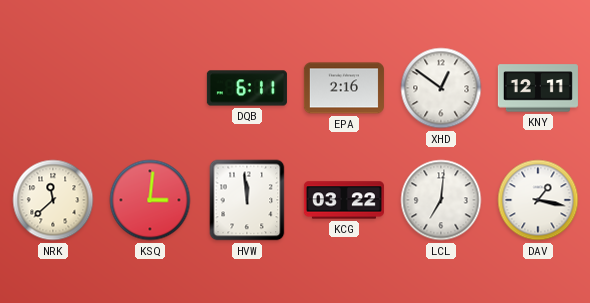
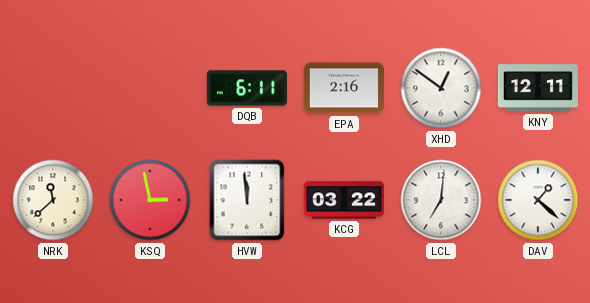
KSQ: 3:01 -> 2:58 (150, 200)
DAV: 1:17 -> 1:22 (538, 200)
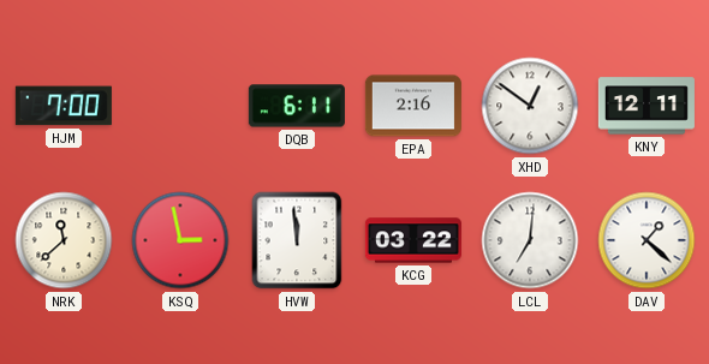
HJM: none -> 7:00 (64, 106)
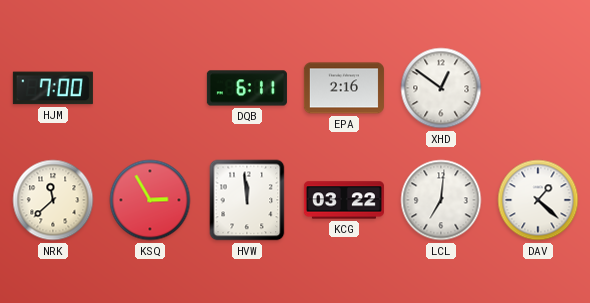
KNY: 12:11 -> none (647, 106)
KSQ: 2:58 -> 2:55 (150, 200)
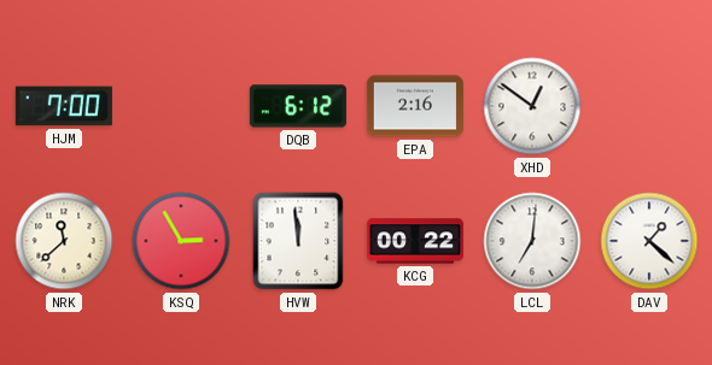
DQB: 6:11 -> 6:12 (298, 106)
KCG: 03:22 -> 00:22 (415, 241)
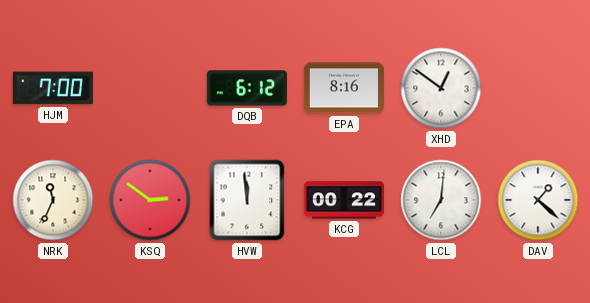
EPA: 2:16 -> 8:16 (344, 88)
NRK: 11:38 -> 11:34 (53, 200)
KSQ: 2:55 -> 2:51 (150, 200)
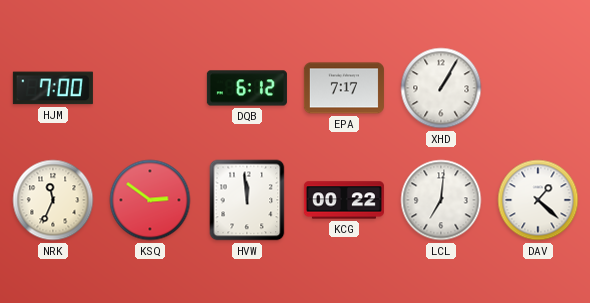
EPA: 8:16 -> 7:17 (344, 88)
XHD: 12:51 -> 1:05 (441, 88)
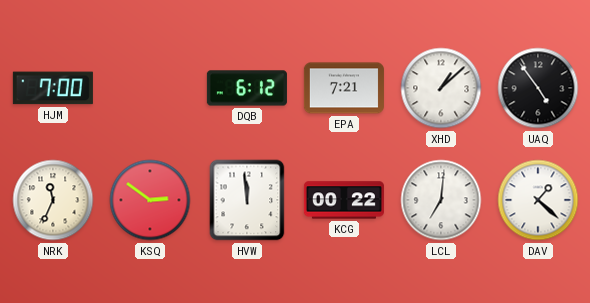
EPA: 7:17 -> 7:21 (344, 88)
XHD: 1:05 -> 1:08 (441, 88)
UAQ: none -> 4:54 (538, 88)
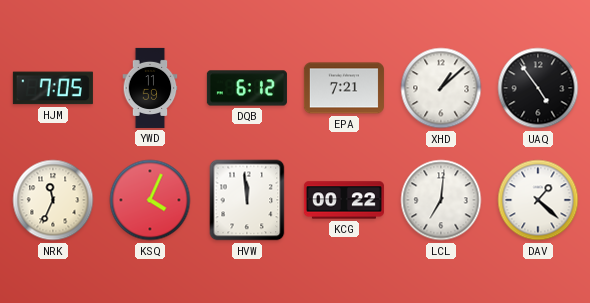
HJM: 7:00 -> 7:05 (53, 88)
YWD: none -> 11:59 (150, 88)
KSQ: 2:51 -> 4:04 (150, 200)
